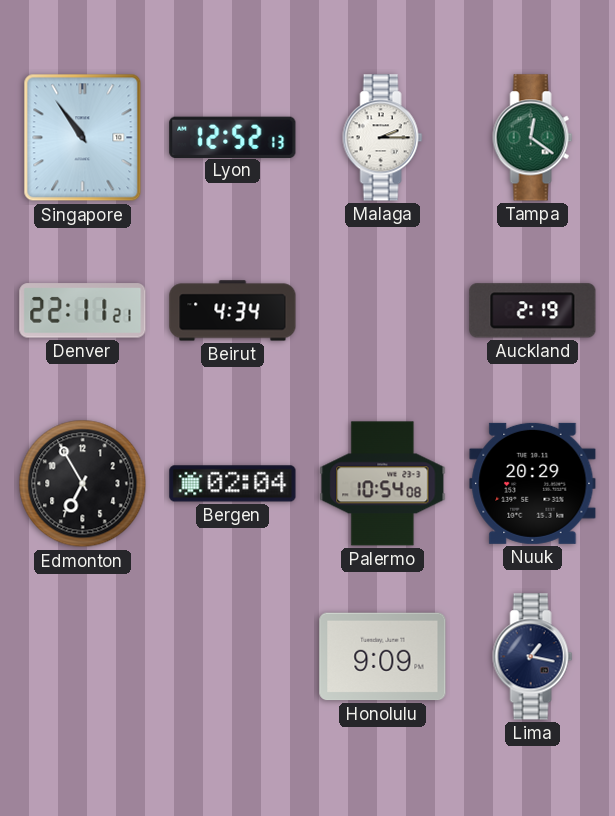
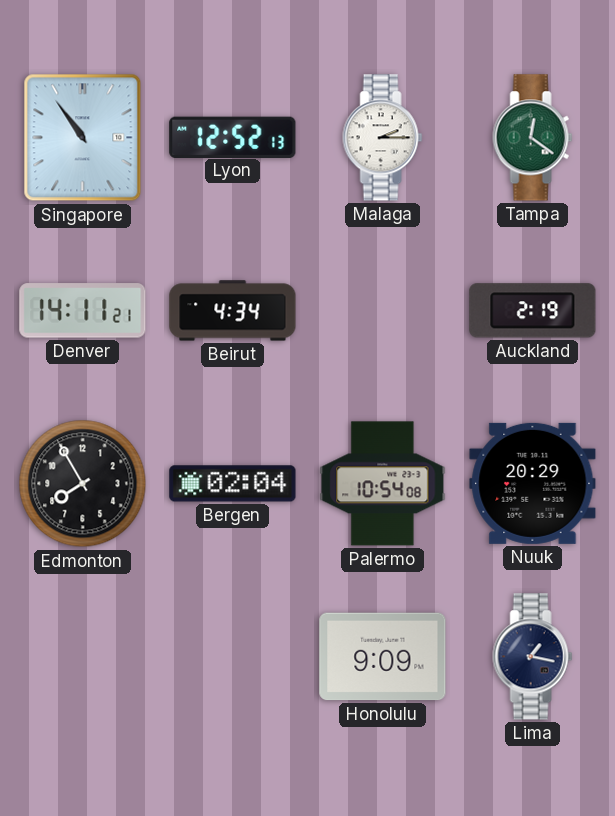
Denver: 22:11 -> 14:11 (83, 311)
Edmonton: 6:55 -> 7:55 (83, 484)
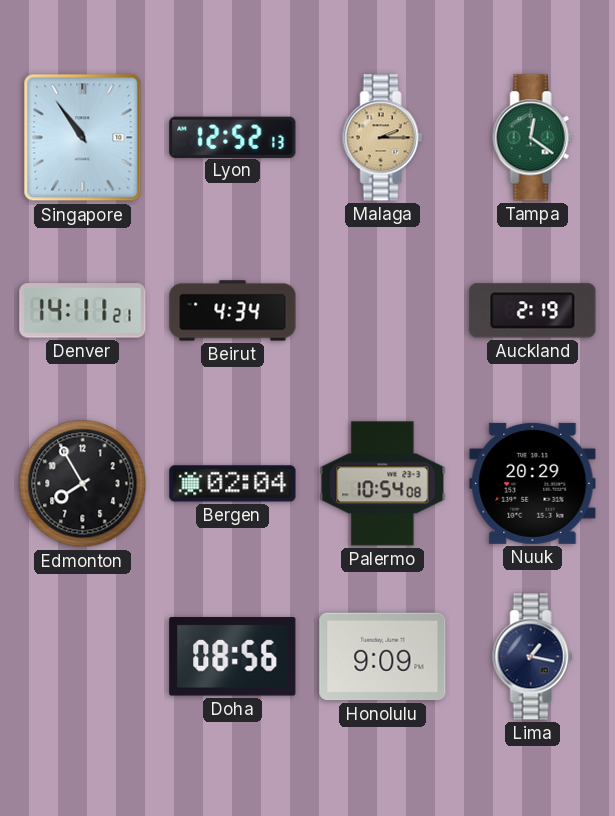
Malaga dial: white -> champagne (383, 138)
Doha: none -> 08:56 (233, 657)
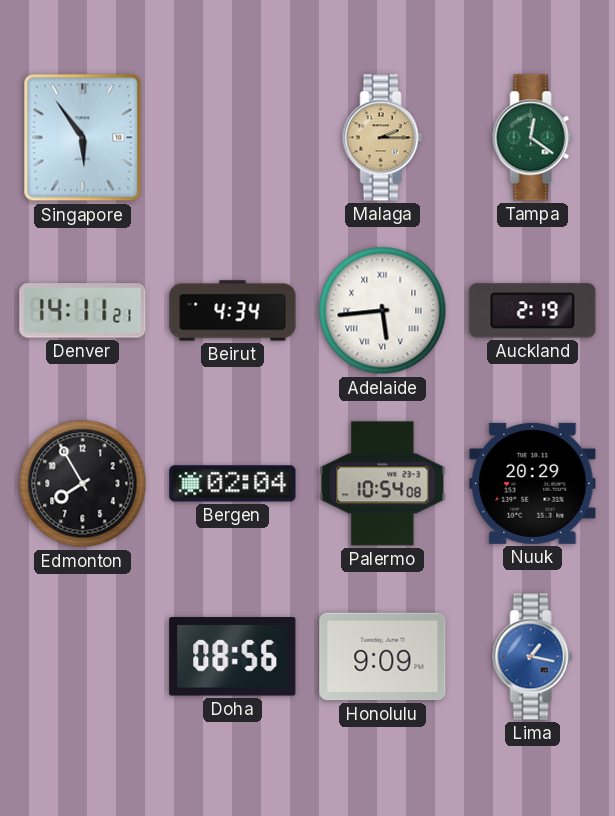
Singapore: 10:54 -> 5:54 (83, 138)
Lyon: 12:52 -> none (233, 137)
Adelaide: none -> 5:44 (383, 311)
Lima dial: navy -> blue (533, 657)
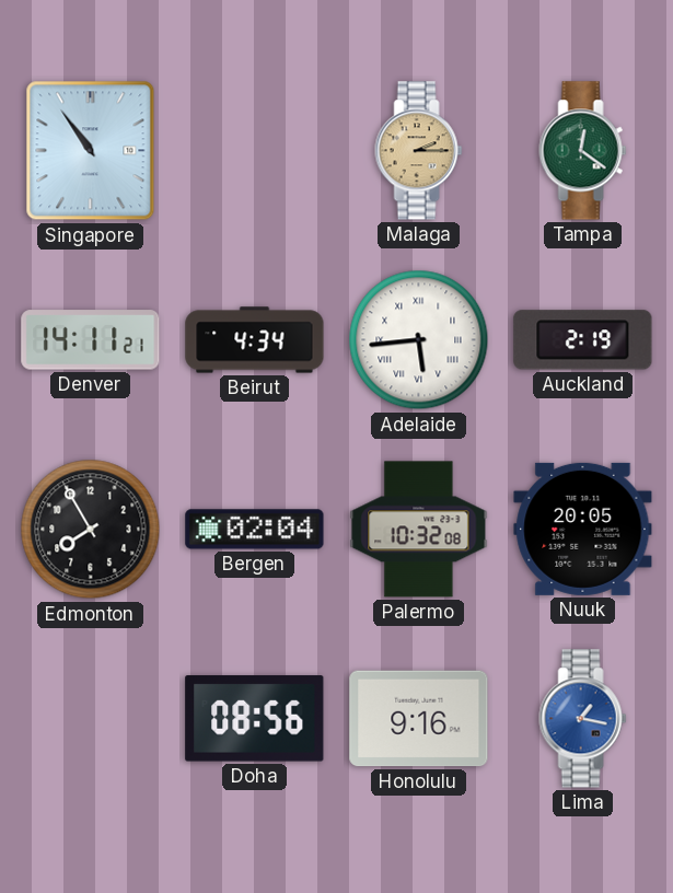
Singapore: 5:54 -> 10:54 (91, 151)
Palermo: 10:54 -> 10:32 (419, 530)
Nuuk: 20:29 -> 20:05 (583, 529)
Honolulu: 9:09 -> 9:16 (419, 719)
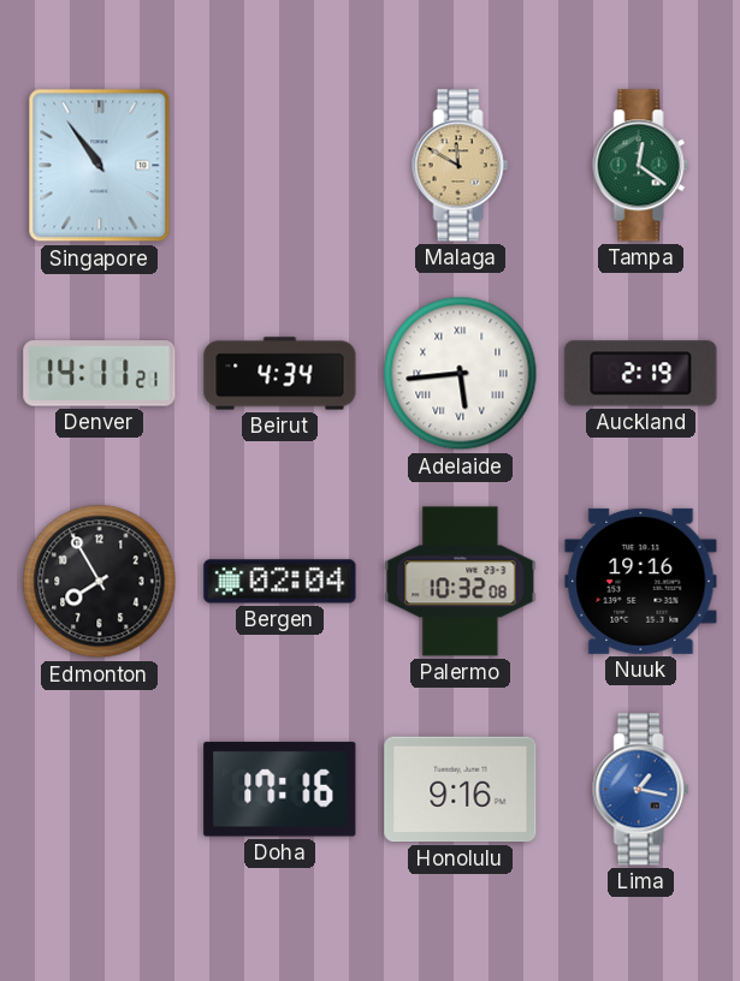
Malaga: 2:15 -> 11:50 (461, 166)
Nuuk: 20:05 -> 19:16 (641, 581)
Doha: 08:56 -> 17:16 (280, 790)
